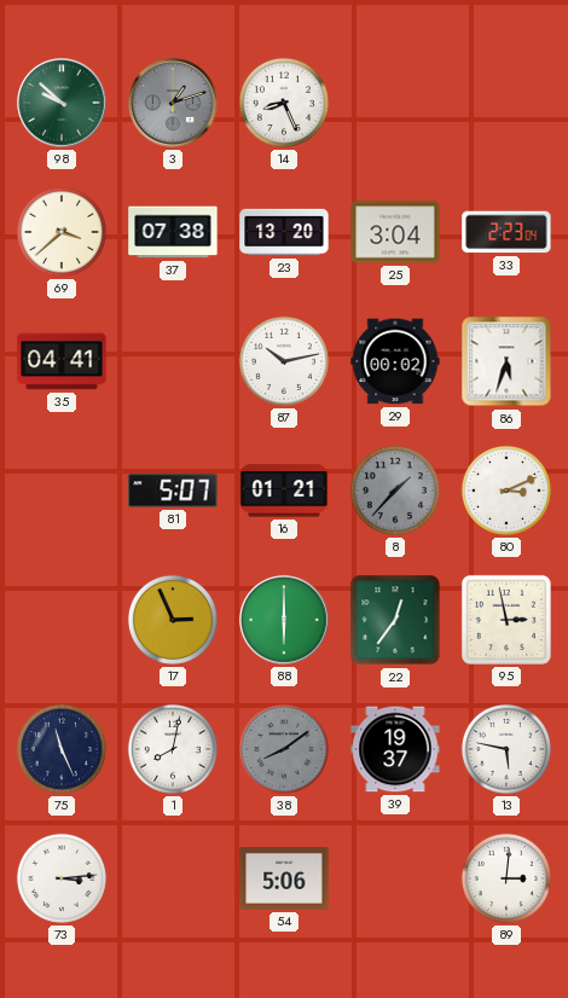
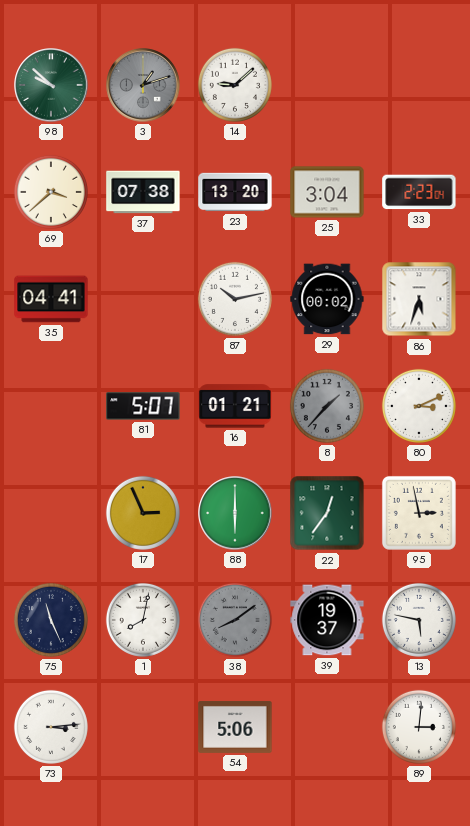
14: 8:26 -> 9:08 (235, 85)
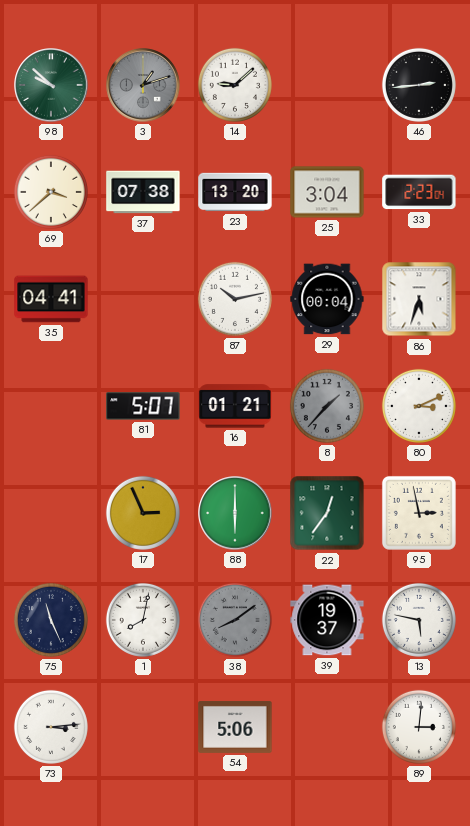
46: none -> 2:44 (419, 85)
29: 00:02 -> 00:04 (327, 299)
